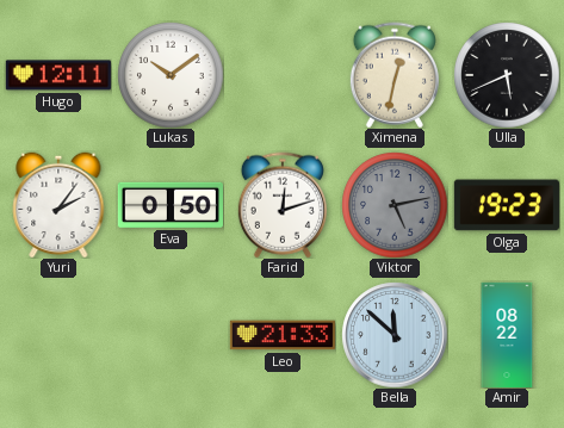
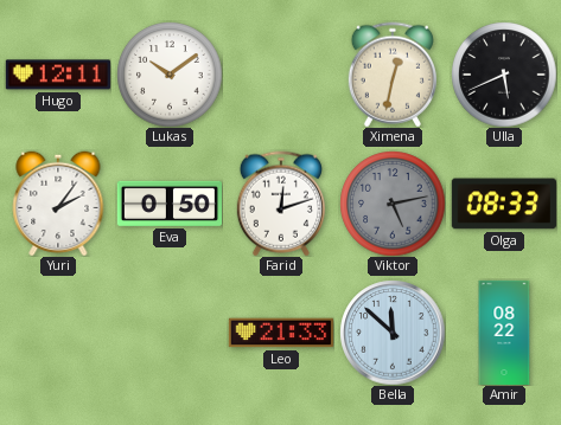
Olga: 19:23 -> 08:33 (504, 204)
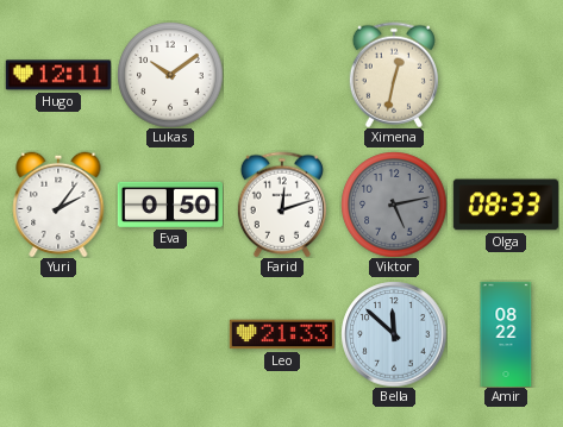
Ulla: 5:41 -> none (504, 75)
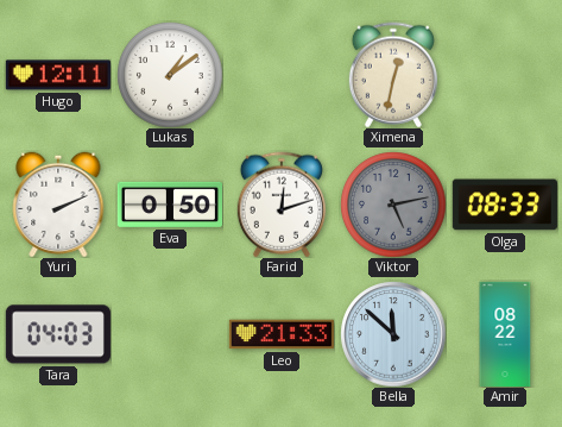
Lukas: 10:09 -> 1:09 (170, 75)
Yuri: 2:06 -> 2:11 (58, 205)
Tara: none -> 04:03 (58, 334)
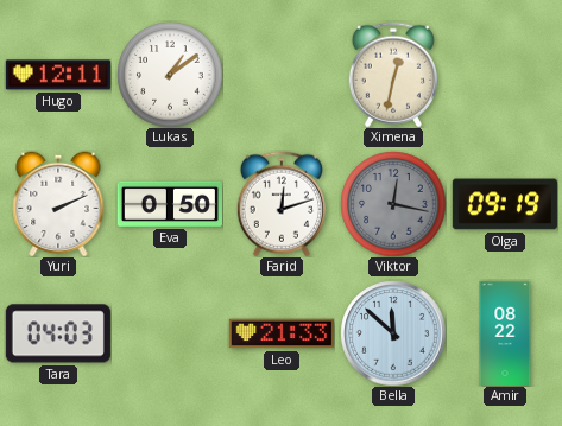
Viktor: 5:13 -> 12:17 (393, 204)
Olga: 08:33 -> 09:19 (505, 204)
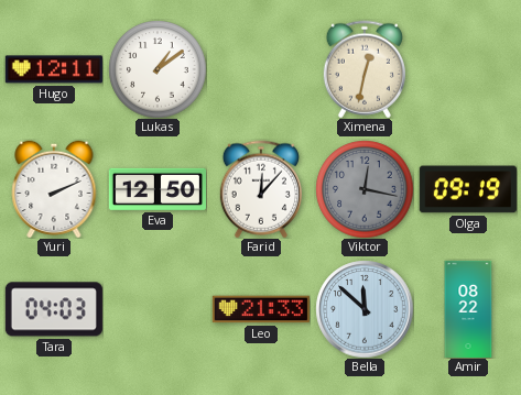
Eva: 0:50 -> 12:50 (156, 189)
Farid: 12:12 -> 12:07 (261, 189)
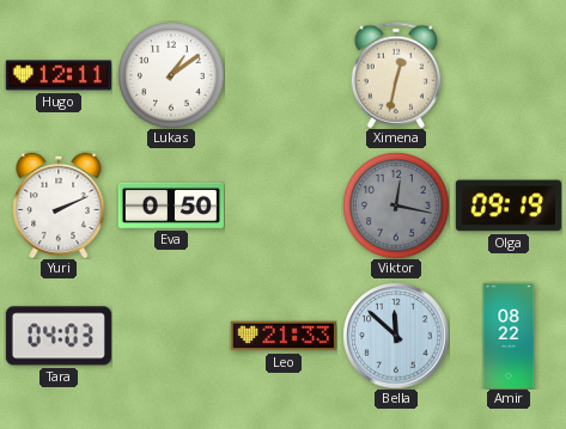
Eva: 12:50 -> 0:50 (170, 206)
Farid: 12:07 -> none (261, 189)
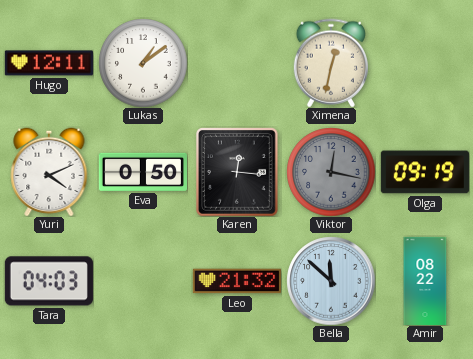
Yuri: 2:11 -> 4:11 (49, 172)
Karen: none -> 12:16 (238, 172)
Leo: 21:33 -> 21:32 (237, 281)
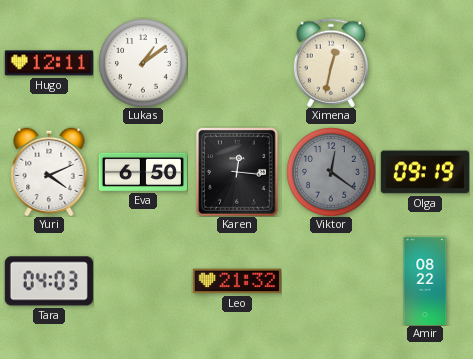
Eva: 0:50 -> 6:50 (142, 172)
Viktor: 12:17 -> 12:21 (331, 172)
Bella: 11:52 -> none (331, 281)
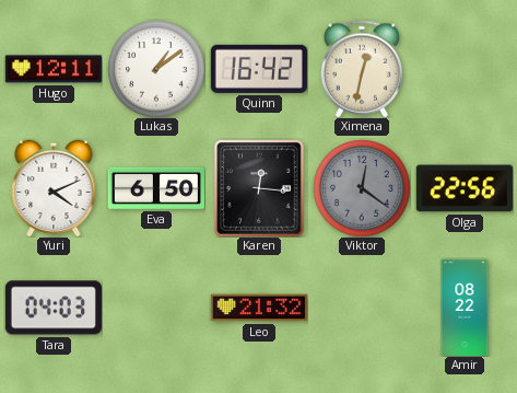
Quinn: none -> 16:42 (259, 69)
Olga: 09:19 -> 22:56 (465, 188)
